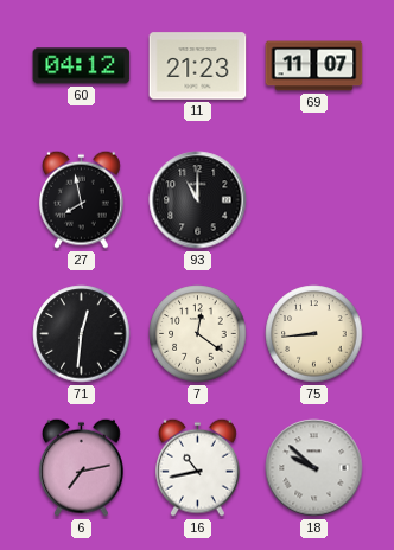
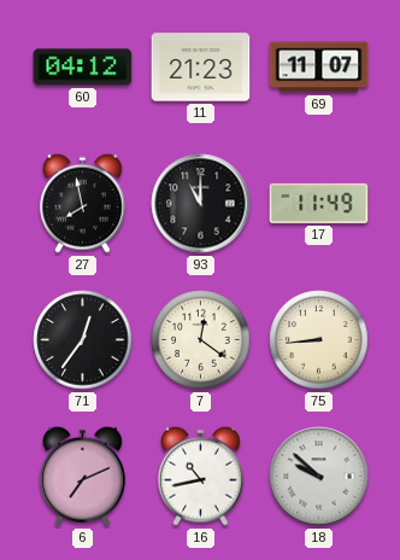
17: none -> 11:49 (319, 203)
71: 12:31 -> 12:36 (83, 340)
6: 7:13 -> 7:11 (82, 476)
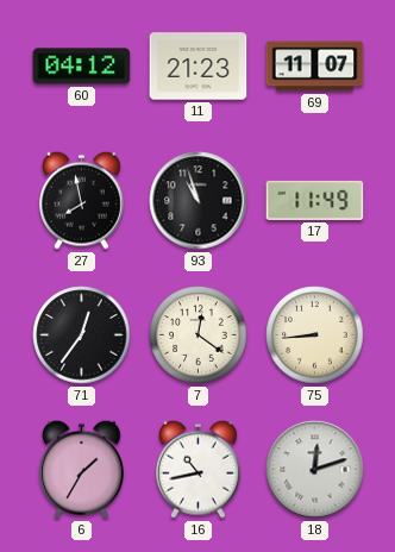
93: 11:00 -> 10:57 (199, 201)
6: 7:11 -> 1:35 (81, 469)
18: 9:52 -> 12:12 (315, 470)
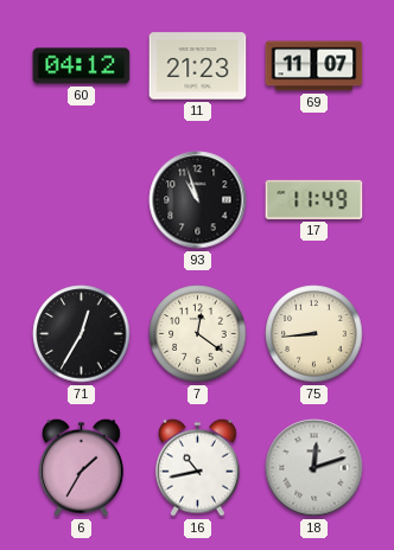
27: 7:58 -> none (81, 200)
71: 12:36 -> 12:35 (82, 334)
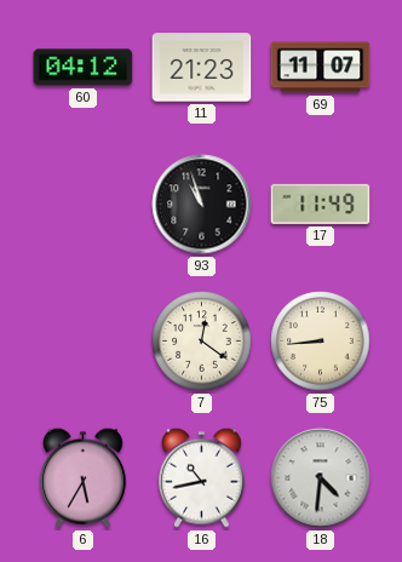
71: 12:35 -> none (82, 334)
6: 1:35 -> 5:35 (82, 477)
18: 12:12 -> 4:31 (321, 478)
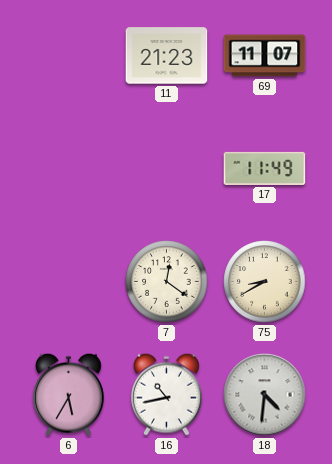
60: 04:12 -> none (84, 68)
93: 10:57 -> none (202, 205)
75: 8:44 -> 8:40 (265, 282)
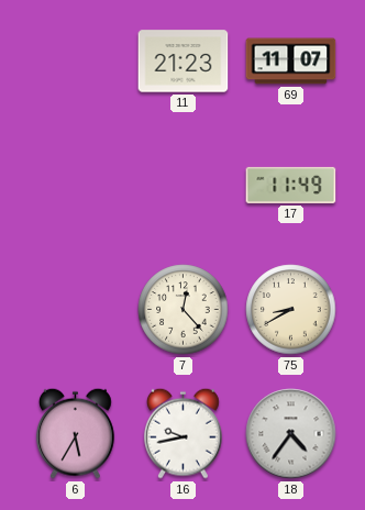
7: 12:21 -> 12:23 (184, 310)
16: 10:43 -> 9:43 (182, 433)
18: 4:31 -> 4:36 (291, 434)
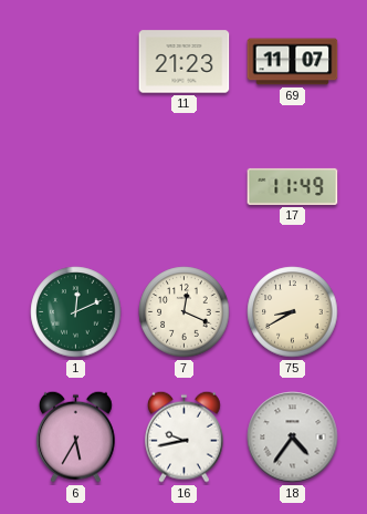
1: none -> 12:11 (76, 312)
7: 12:23 -> 12:19 (185, 312)
